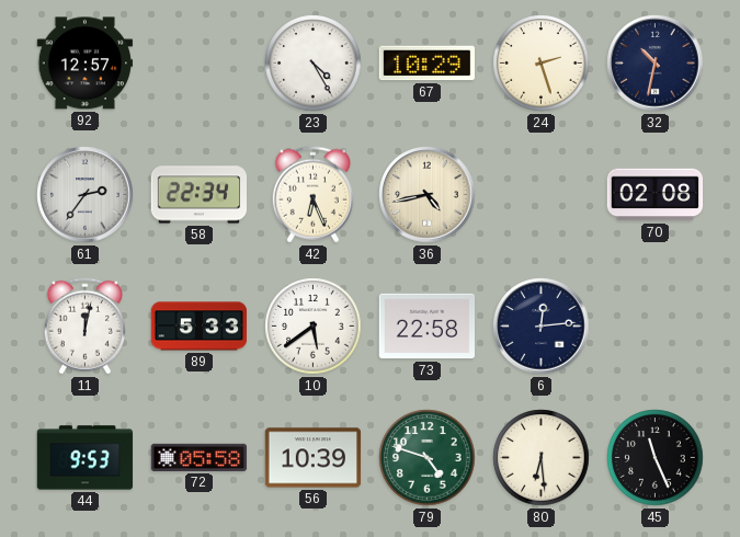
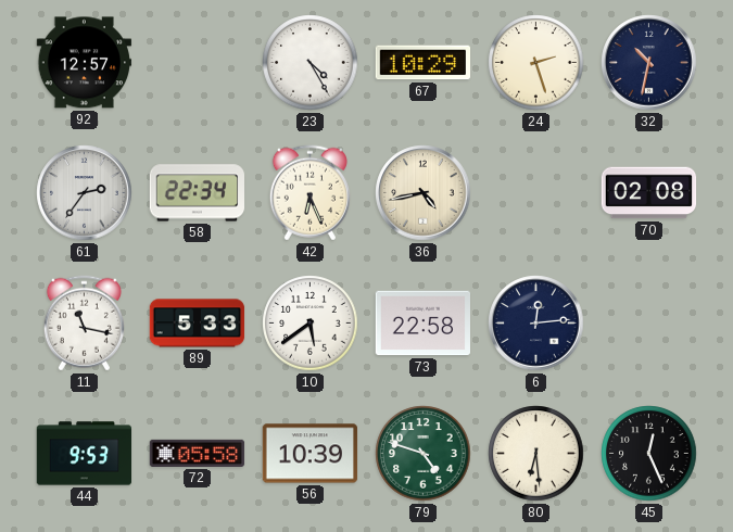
11: 12:02 -> 11:17 (84, 324)
45: 11:26 -> 12:26 (649, 454)
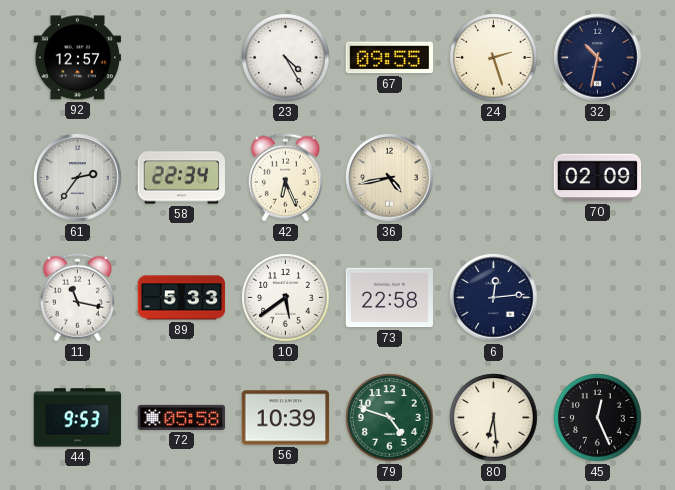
67: 10:29 -> 09:55 (390, 58)
70: 02:08 -> 02:09 (598, 178)
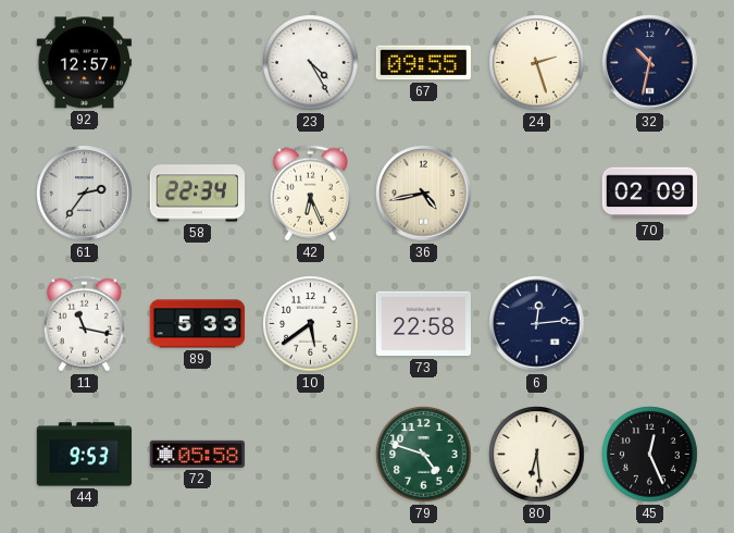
56: 10:39 -> none (286, 418)
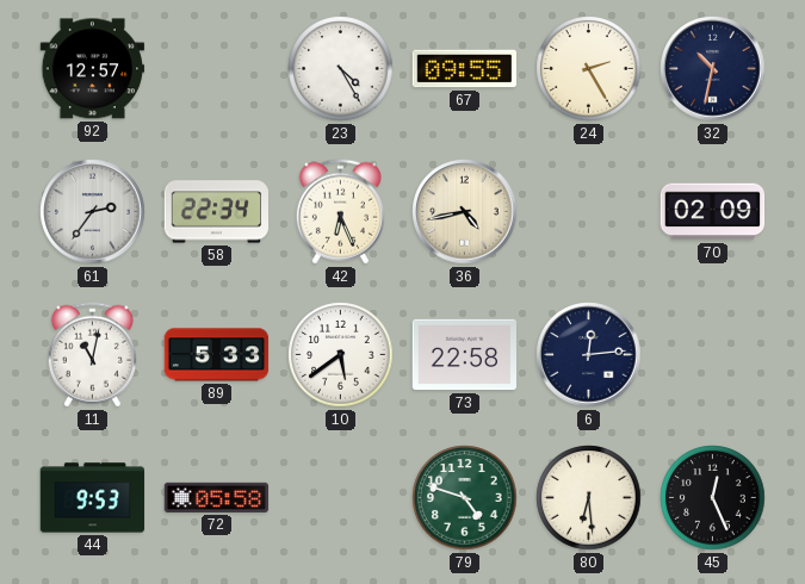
24: 2:27 -> 2:25 (589, 69)
11: 11:17 -> 11:02 (92, 355)
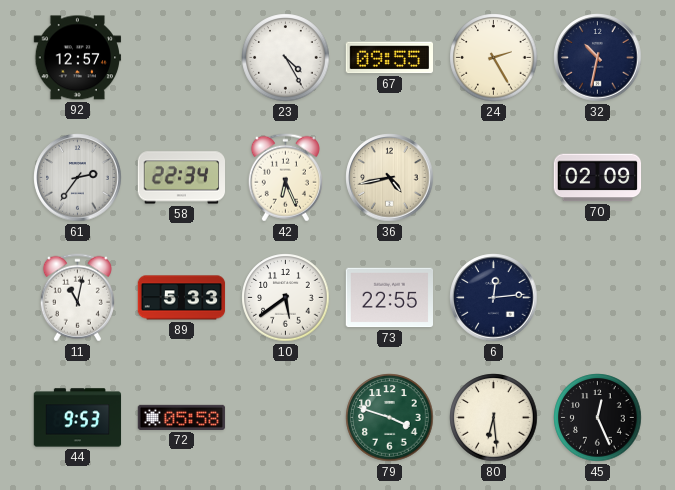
73: 22:58 -> 22:55 (389, 298)
79: 4:48 -> 3:48 (390, 418)
